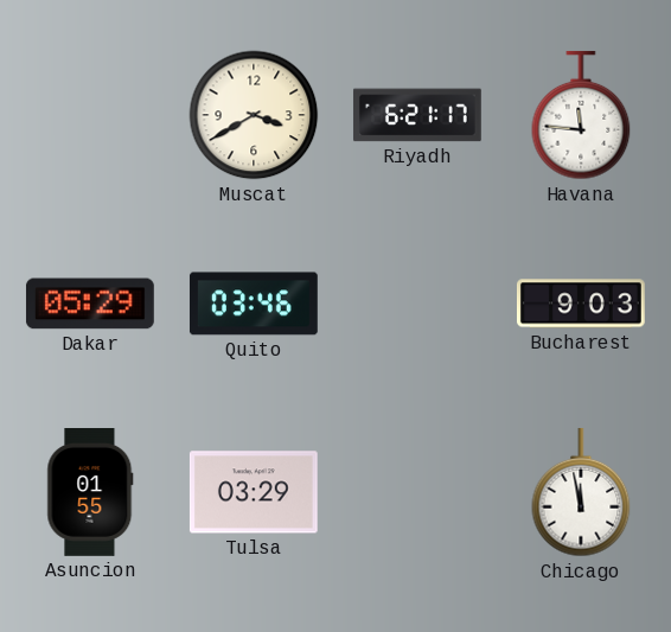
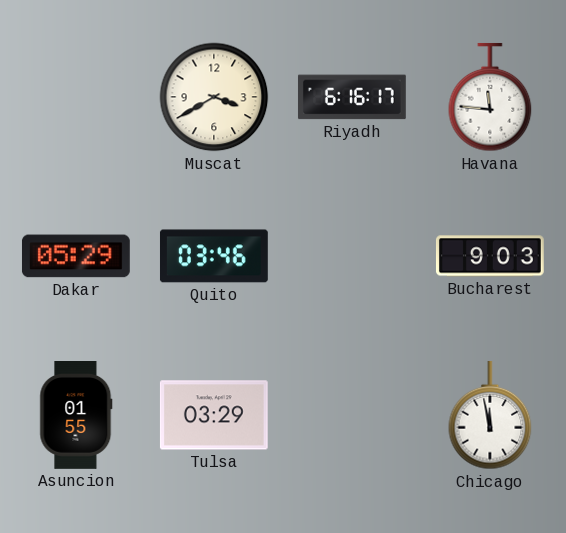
Riyadh: 6:21 -> 6:16 (352, 97)
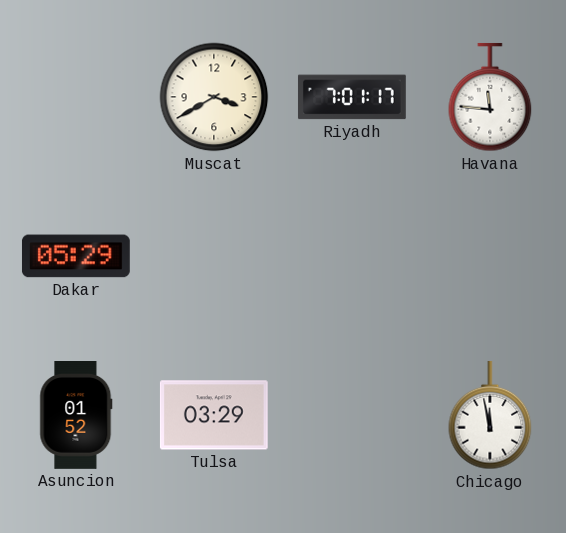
Riyadh: 6:16 -> 7:01 (352, 97)
Quito: 03:46 -> none (214, 256)
Bucharest: 9:03 -> none (490, 256)
Asuncion: 01:55 -> 01:52 (76, 416)
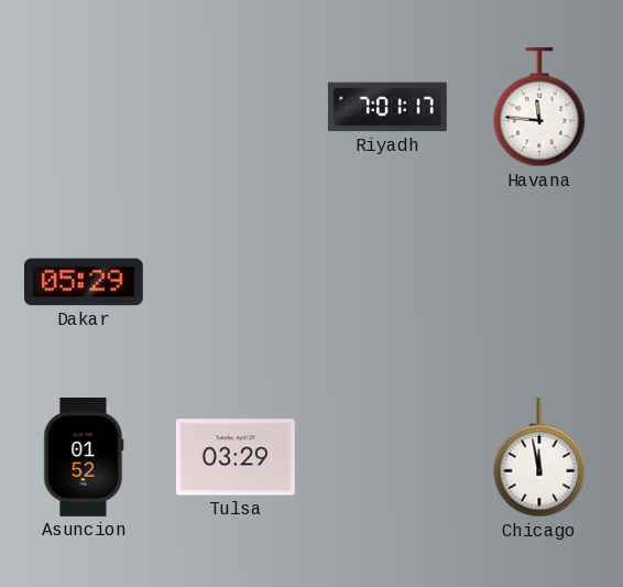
Muscat: 3:40 -> none (214, 97)
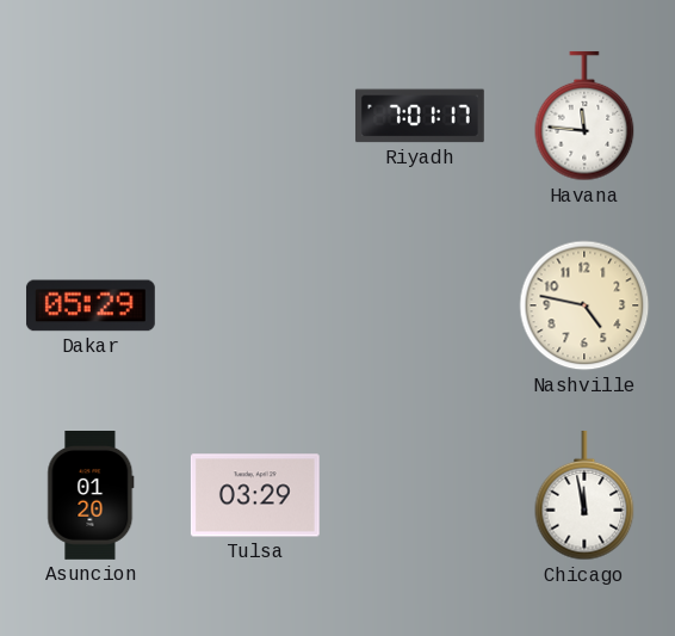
Nashville: none -> 4:47 (584, 305)
Asuncion: 01:52 -> 01:20 (91, 496)
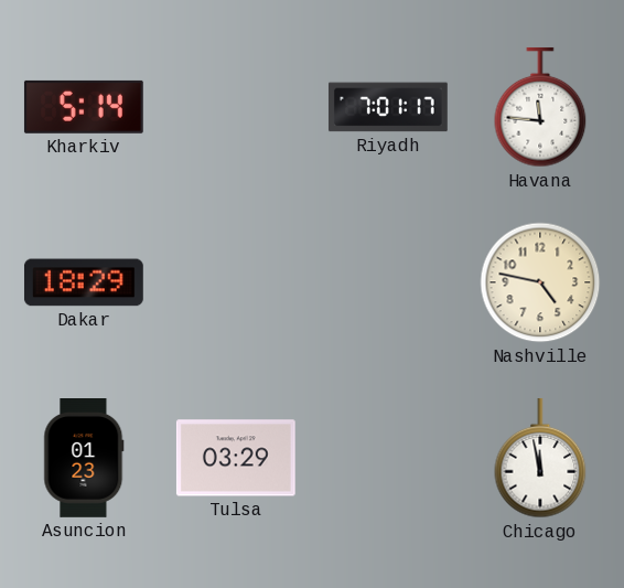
Kharkiv: none -> 5:14 (84, 107)
Dakar: 05:29 -> 18:29 (84, 282)
Asuncion: 01:20 -> 01:23 (84, 459)
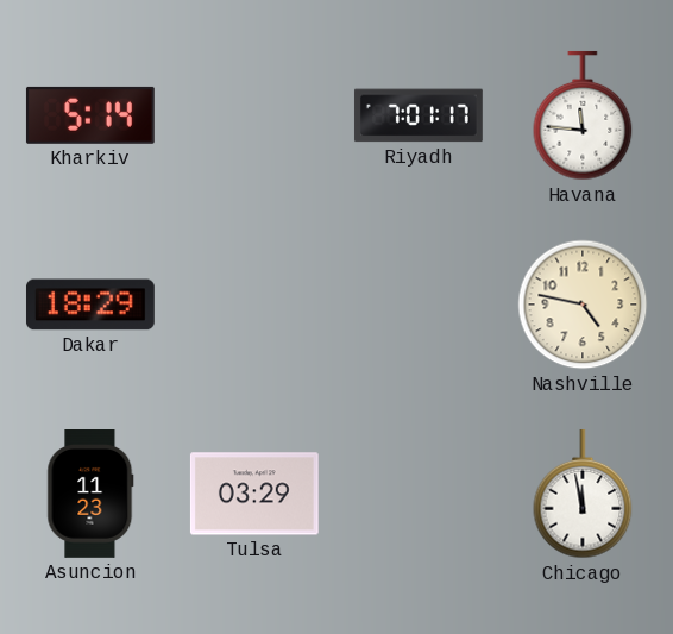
Asuncion: 01:23 -> 11:23 (90, 495)
